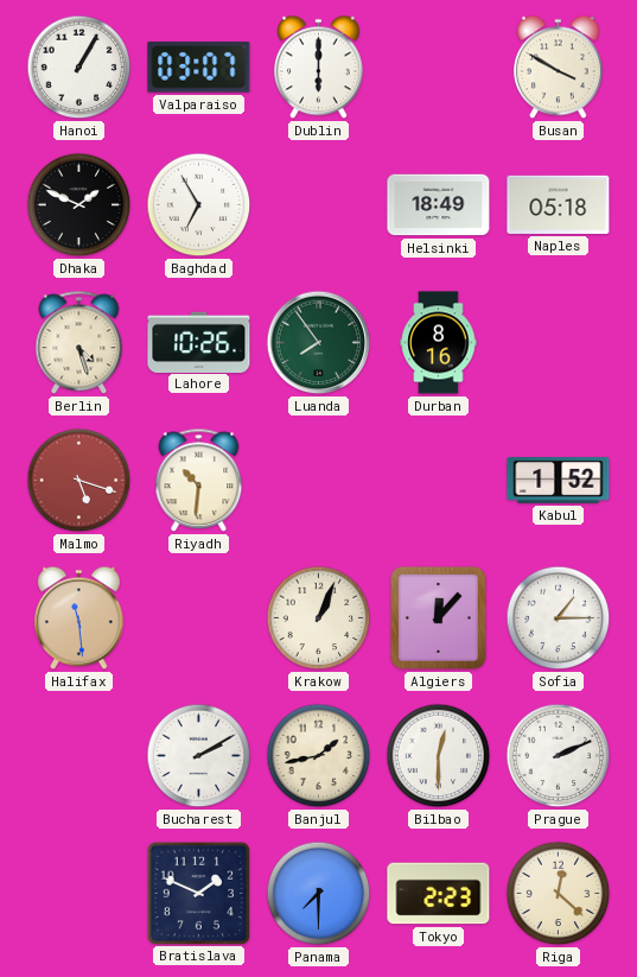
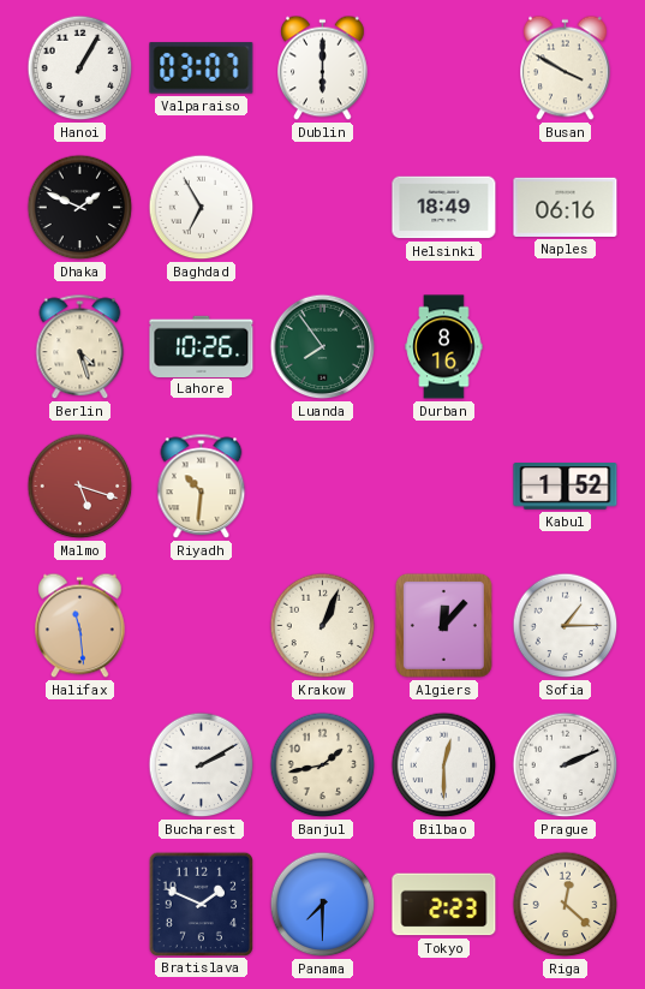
Naples: 05:18 -> 06:16 (566, 207)
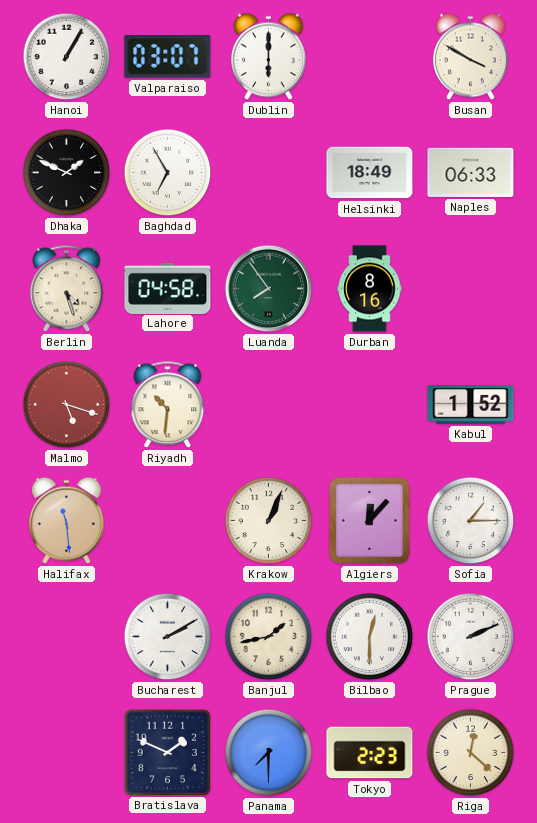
Naples: 06:16 -> 06:33 (471, 172)
Lahore: 10:26 -> 04:58 (168, 288)
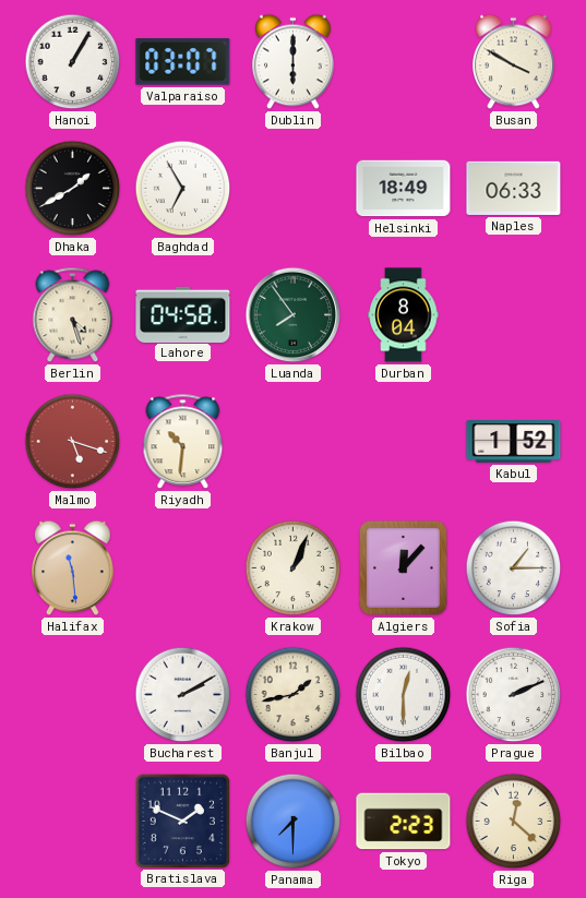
Dhaka: 1:49 -> 1:40 (73, 189)
Durban: 8:16 -> 8:04 (404, 315)
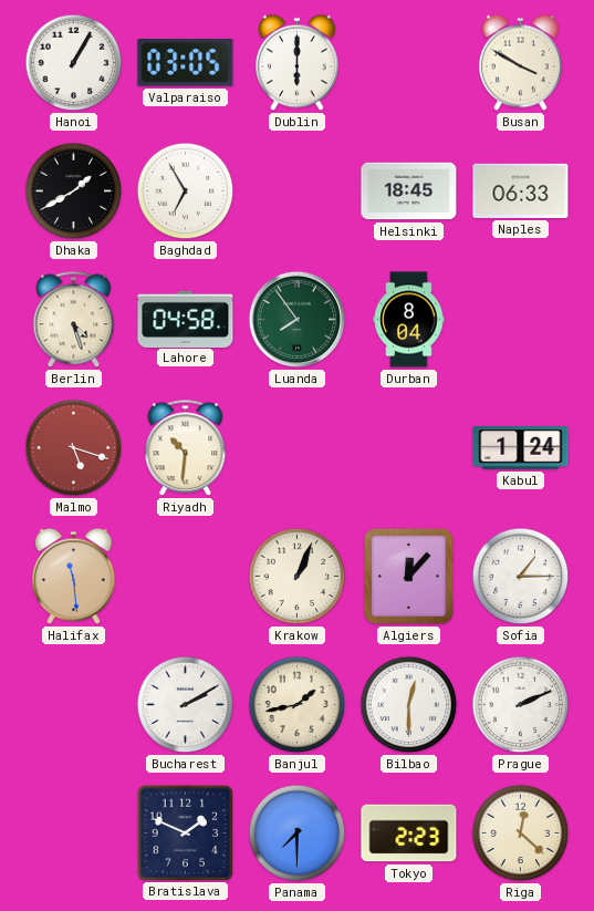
Valparaiso: 03:07 -> 03:05 (186, 63)
Helsinki: 18:49 -> 18:45 (409, 191)
Kabul: 1:52 -> 1:24 (521, 448)
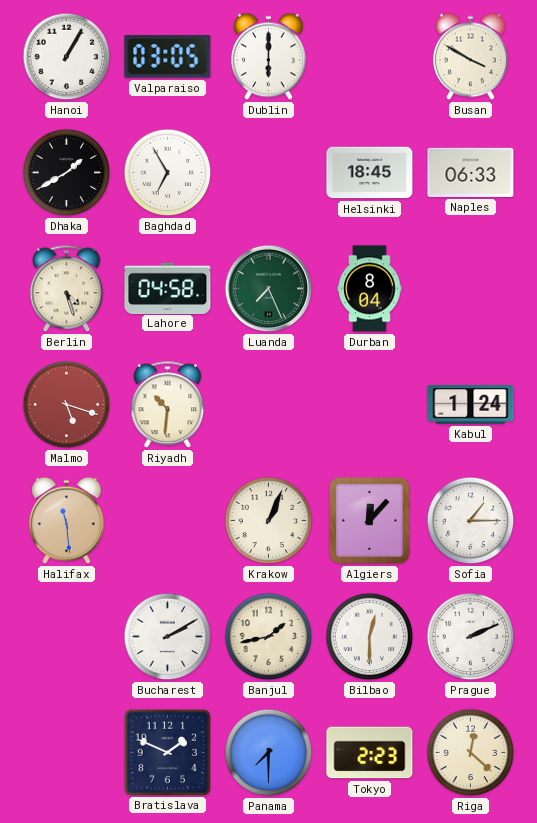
Luanda: 7:54 -> 7:26 (269, 289)
